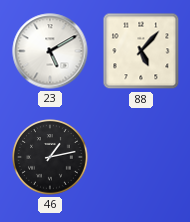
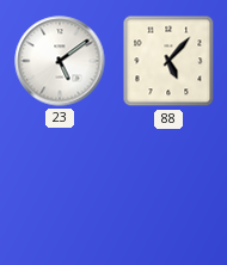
23: 5:10 -> 5:09 (60, 61)
46: 1:13 -> none (50, 157)
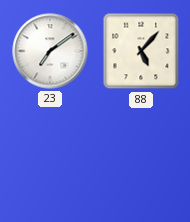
23: 5:09 -> 7:09 (50, 51)
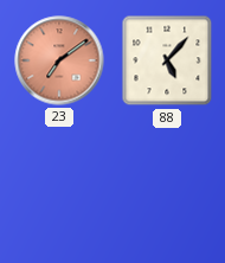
23 dial: white -> salmon (59, 60)
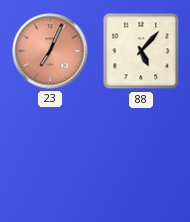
23: 7:09 -> 7:04 (50, 51)
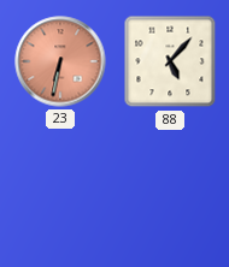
23: 7:04 -> 6:32 (60, 61)
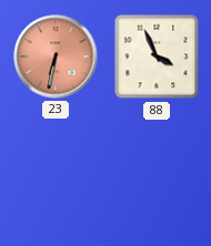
88: 5:07 -> 3:56 (157, 57)
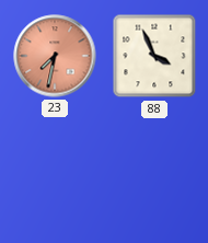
23: 6:32 -> 7:32 (55, 56)
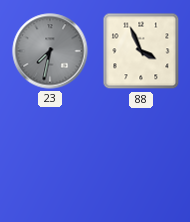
23 dial: salmon -> grey (50, 51)
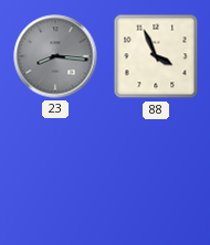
23: 7:32 -> 8:16 (55, 56)
